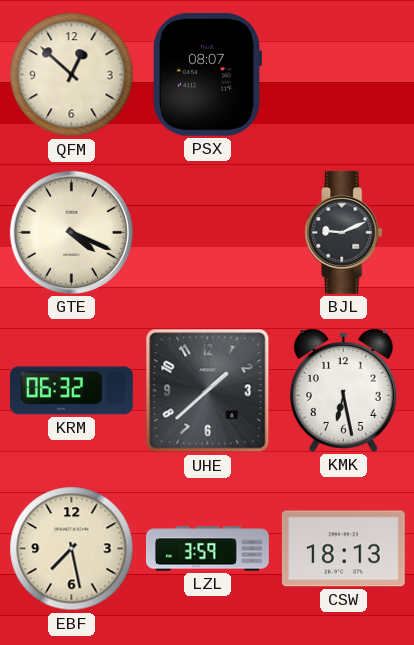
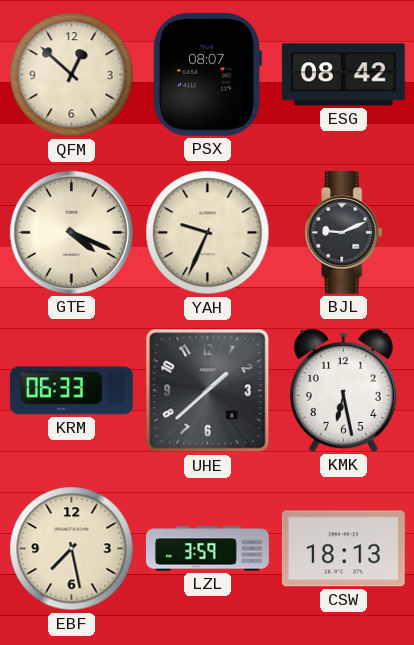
ESG: none -> 08:42 (343, 75)
YAH: none -> 9:34 (208, 233)
KRM: 06:32 -> 06:33 (71, 391)
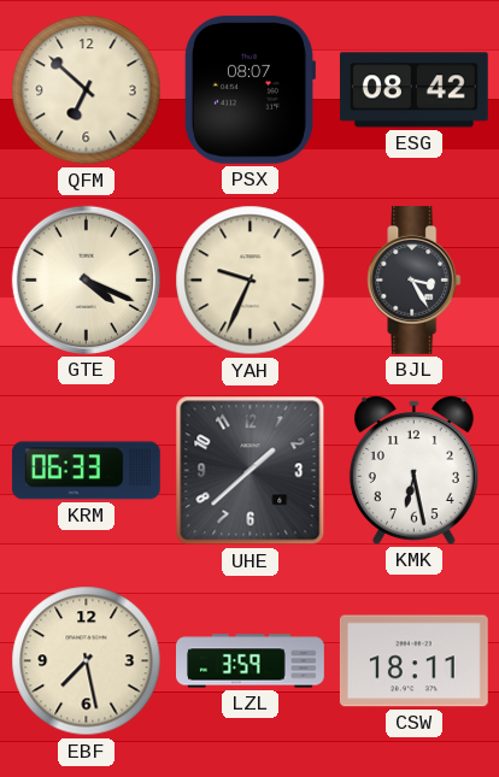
QFM: 12:52 -> 6:52 (87, 90)
BJL: 9:11 -> 3:25 (415, 279)
CSW: 18:13 -> 18:11 (413, 661)
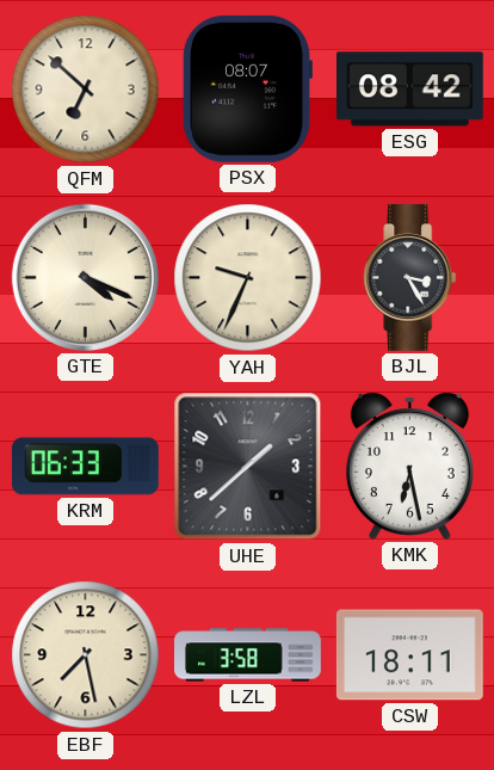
LZL: 3:59 -> 3:58 (248, 655)
